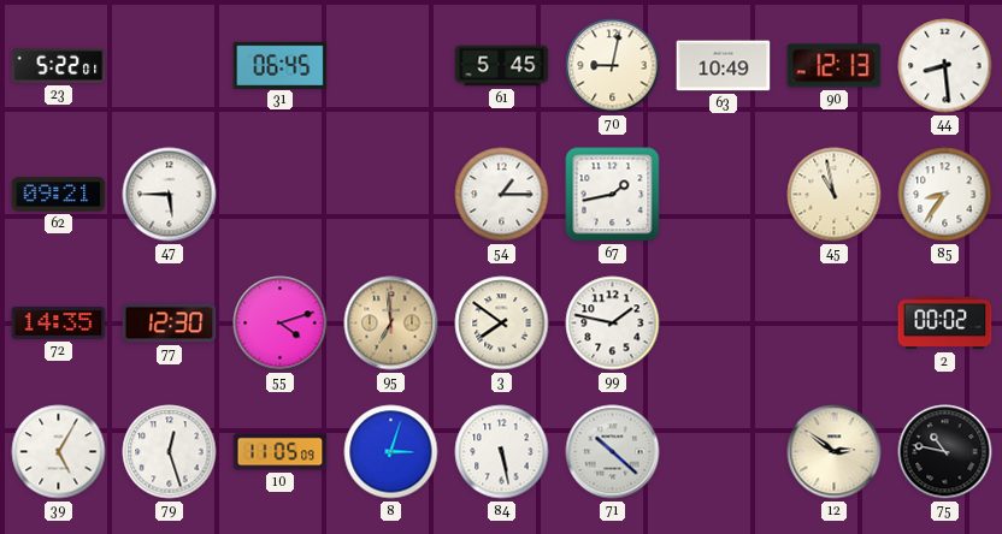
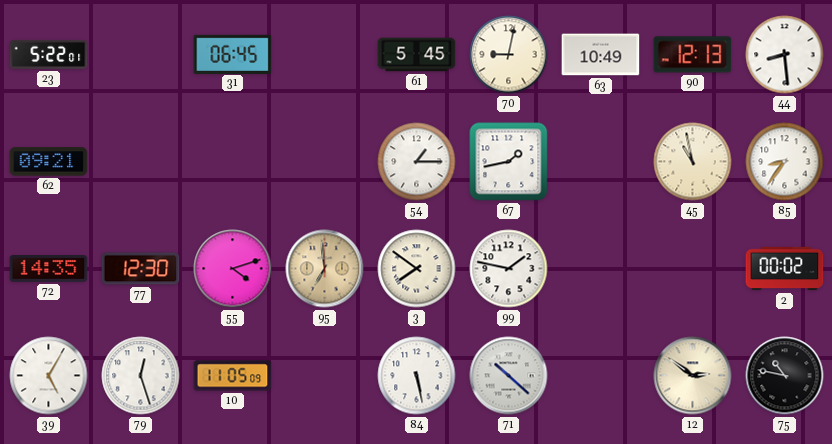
47: 5:45 -> none (170, 195)
8: 3:03 -> none (391, 452)
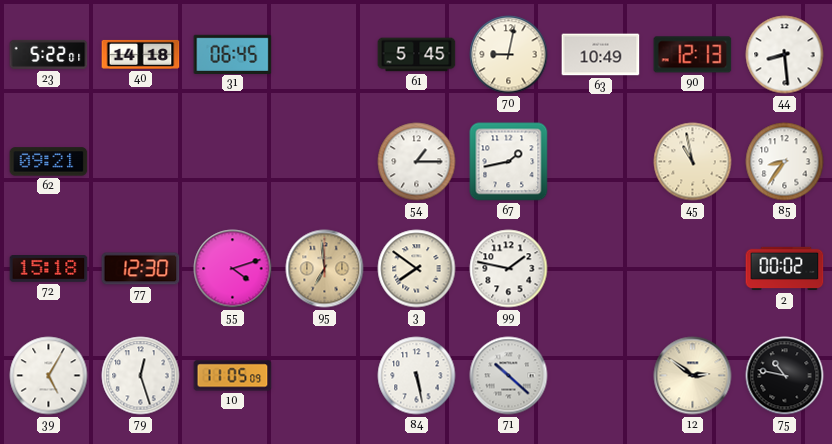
40: none -> 14:18 (141, 54)
72: 14:35 -> 15:18 (49, 269)
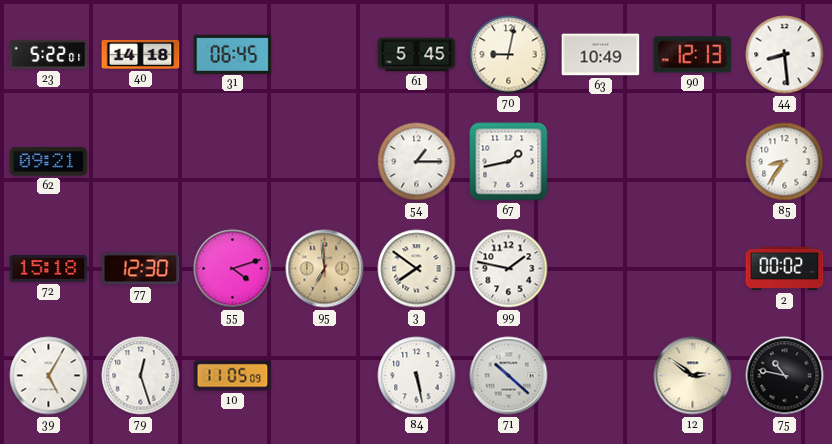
45: 10:58 -> none (693, 162)
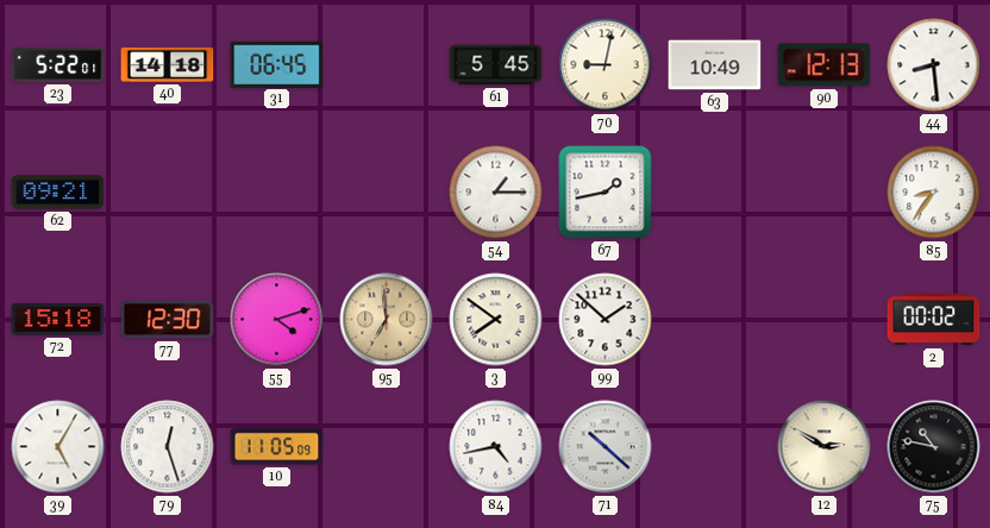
99: 1:47 -> 1:52 (606, 320)
84: 5:28 -> 4:43 (496, 447)
12: 2:51 -> 2:50 (825, 447)
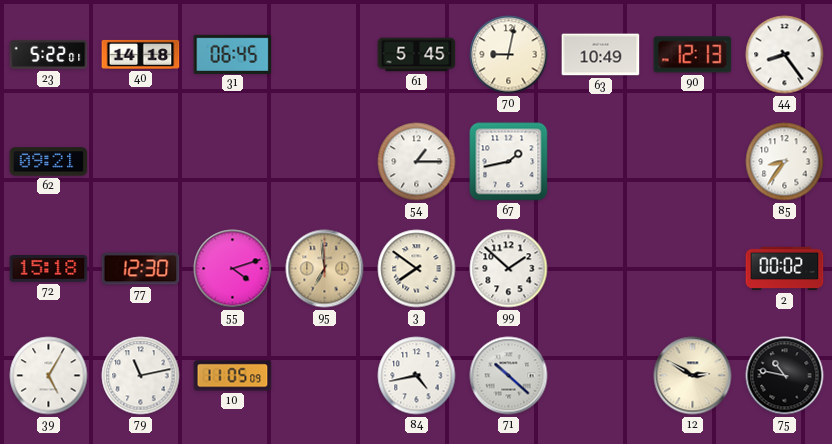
44: 8:29 -> 8:24 (785, 55)
79: 12:27 -> 11:13 (141, 376)
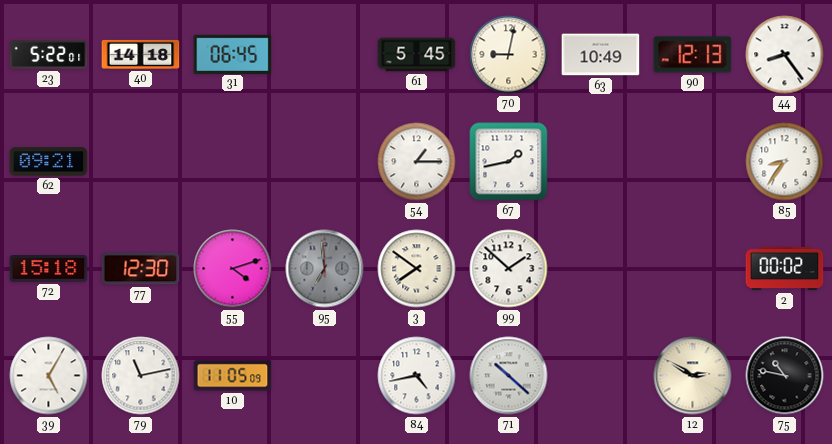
95 dial: champagne -> grey (325, 269)
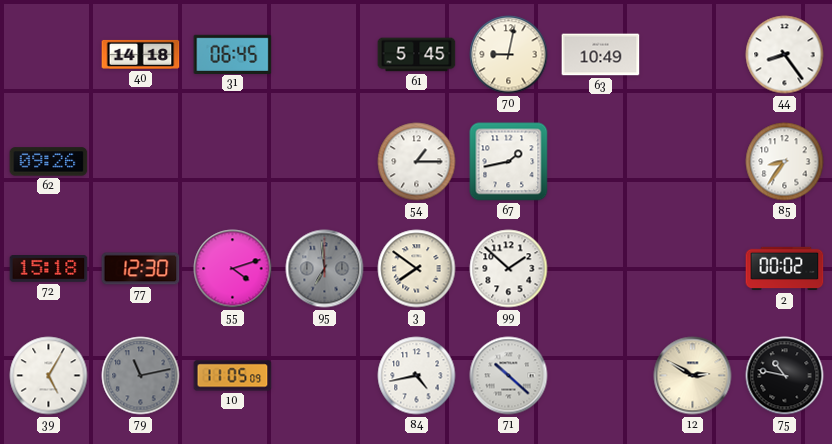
23: 5:22 -> none (49, 54)
90: 12:13 -> none (693, 55)
62: 09:21 -> 09:26 (49, 162)
79 dial: white -> grey (141, 376)
